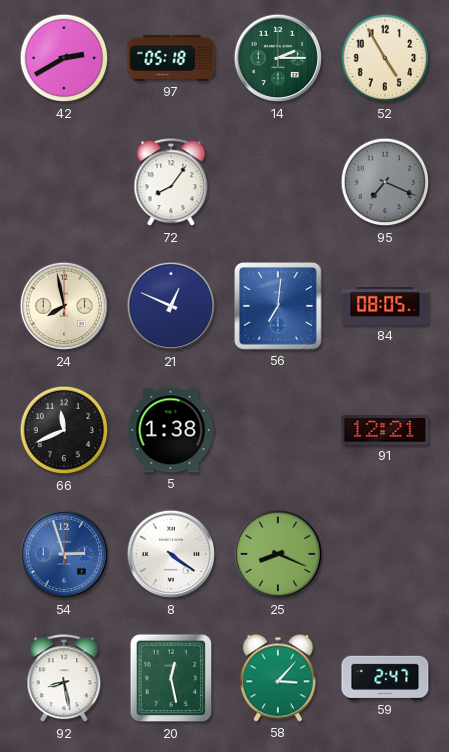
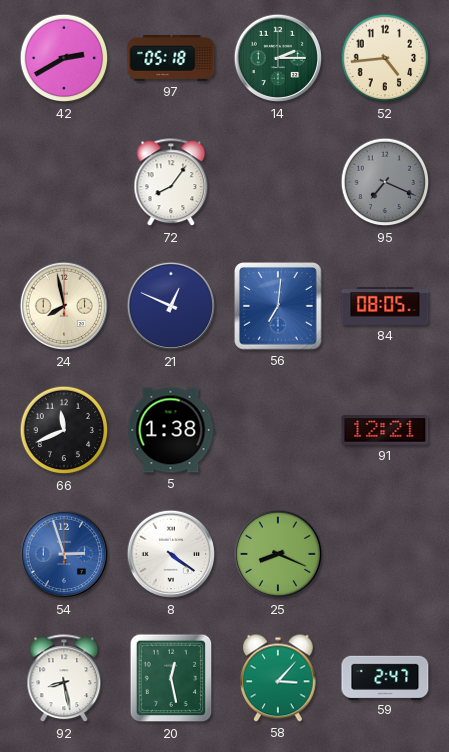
52: 4:55 -> 4:44 (385, 58)
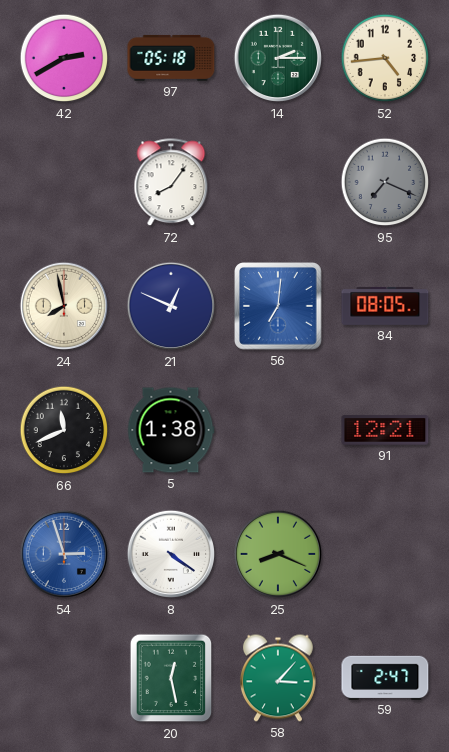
92: 8:28 -> none (64, 679)
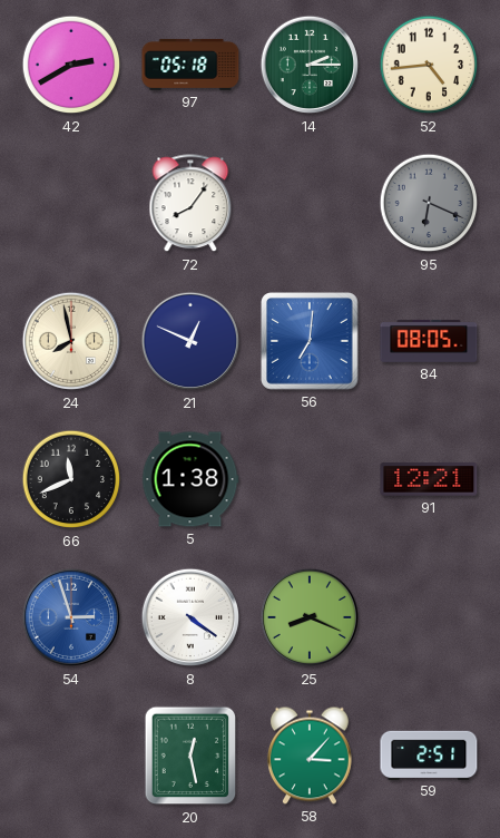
95: 7:19 -> 6:19 (429, 203)
59: 2:47 -> 2:51 (429, 754)
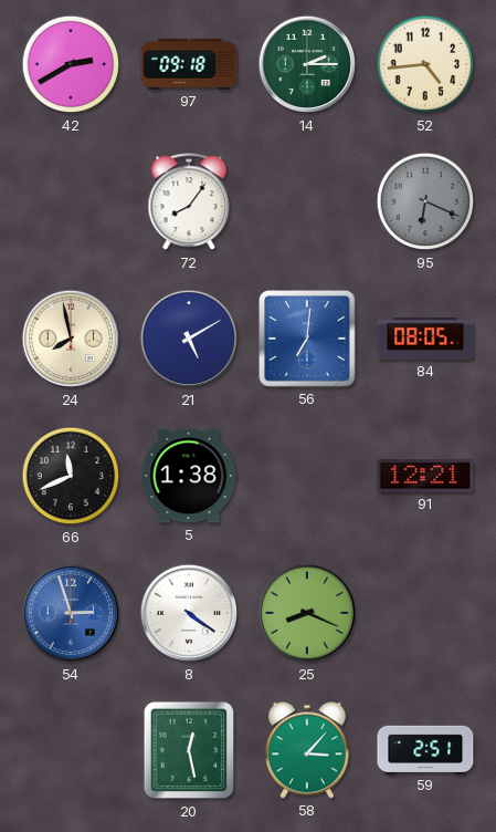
97: 05:18 -> 09:18 (189, 64)
21: 12:49 -> 5:10 (189, 339)
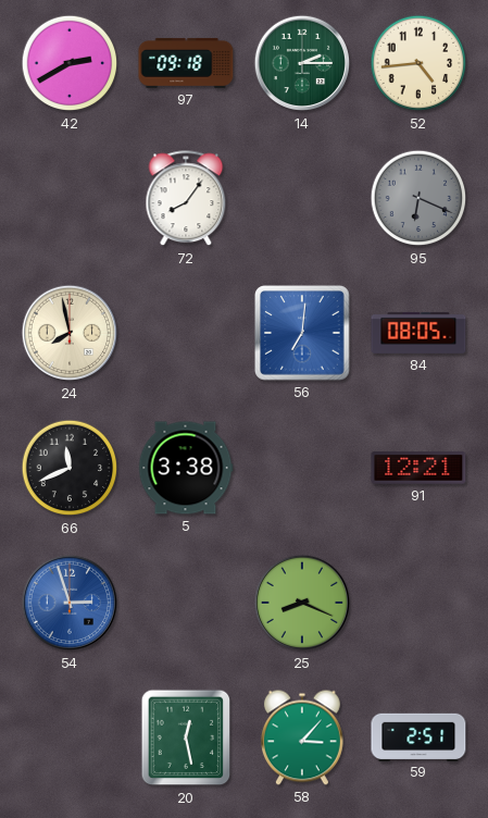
21: 5:10 -> none (189, 339)
5: 1:38 -> 3:38 (186, 468)
8: 4:21 -> none (189, 613)
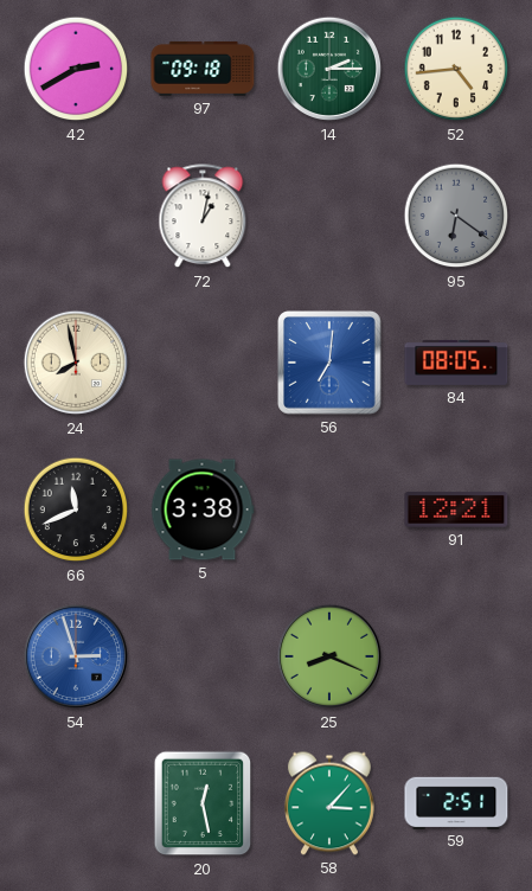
72: 8:06 -> 1:02 (203, 217)
95: 6:19 -> 6:21 (456, 216)
